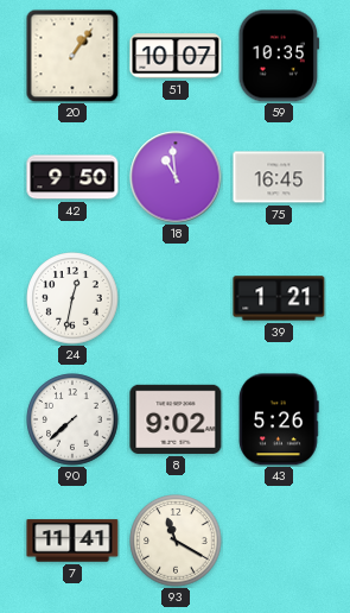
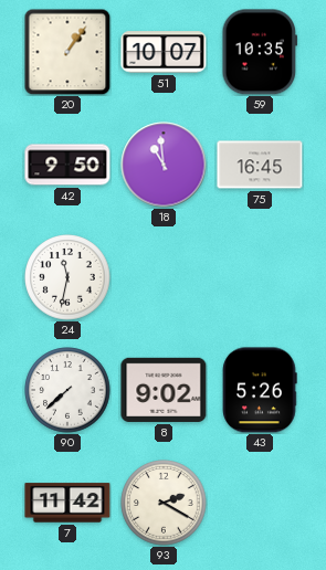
24: 12:32 -> 11:32 (67, 277)
39: 1:21 -> none (279, 298)
7: 11:41 -> 11:42 (67, 503)
93: 11:20 -> 2:20 (164, 503)
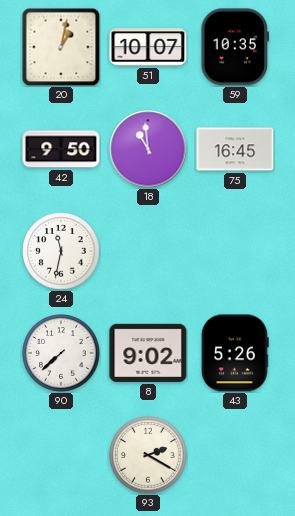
20: 1:06 -> 1:02 (61, 47)
7: 11:42 -> none (67, 503)
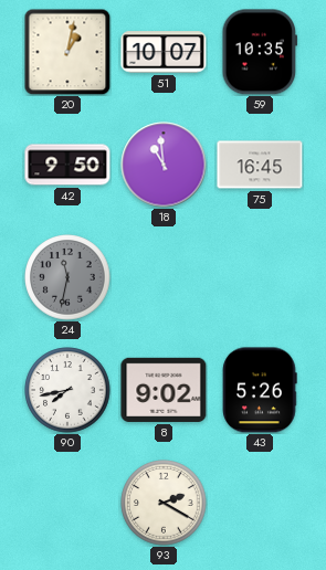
24 dial: white -> grey (67, 277)
90: 7:38 -> 7:43 (67, 390)
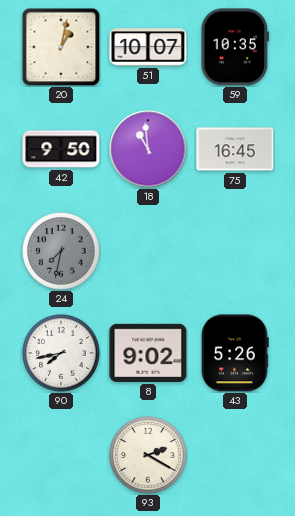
24: 11:32 -> 7:32 (61, 251)
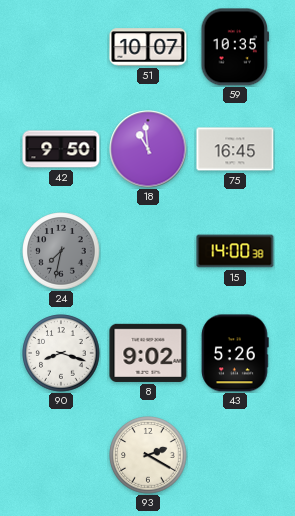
20: 1:02 -> none (61, 47)
15: none -> 14:00 (235, 251)
90: 7:43 -> 8:18 (61, 353)
